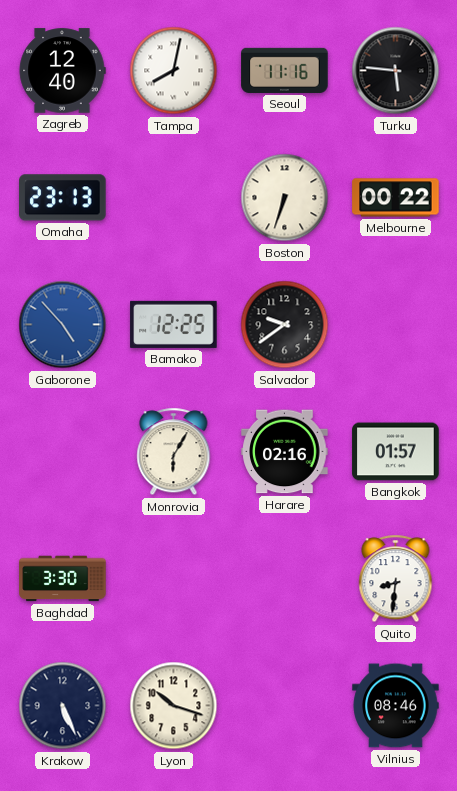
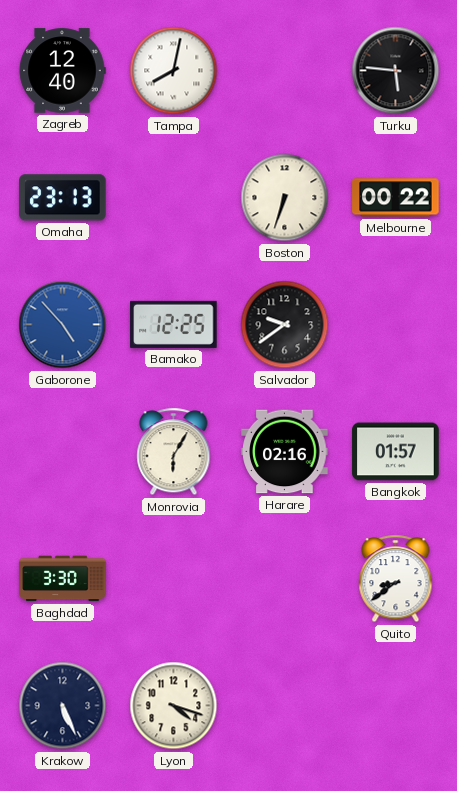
Seoul: 11:16 -> none (285, 70)
Quito: 8:31 -> 8:39 (396, 579)
Lyon: 10:18 -> 4:18 (174, 706)
Vilnius: 08:46 -> none (396, 706)
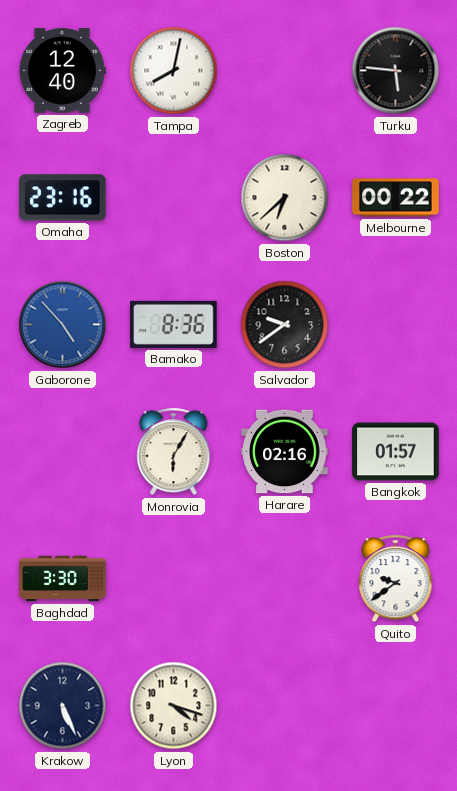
Omaha: 23:13 -> 23:16 (63, 198)
Boston: 6:33 -> 6:38 (285, 198)
Bamako: 12:25 -> 8:36 (174, 324)
Quito: 8:39 -> 9:39 (396, 579)
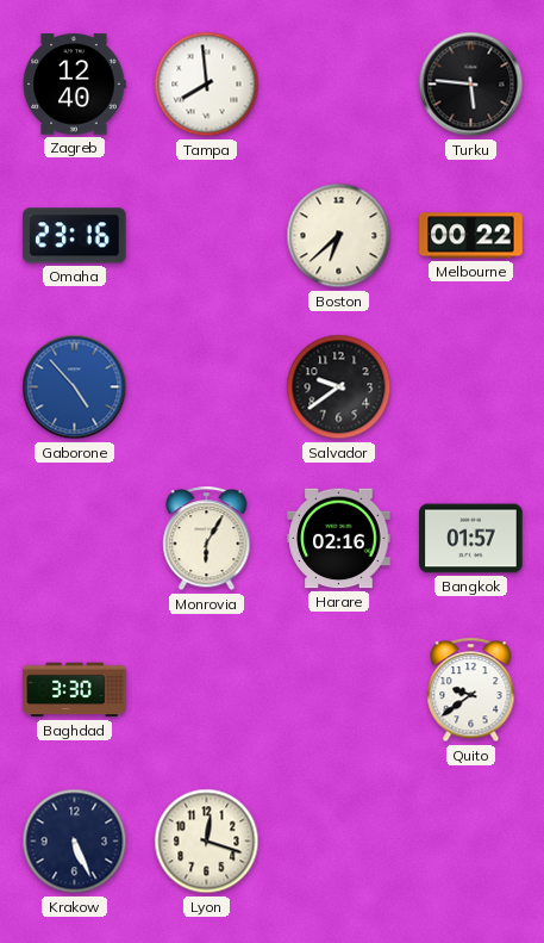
Tampa: 8:02 -> 7:59 (207, 85)
Bamako: 8:36 -> none (174, 324)
Lyon: 4:18 -> 12:18 (207, 842)
